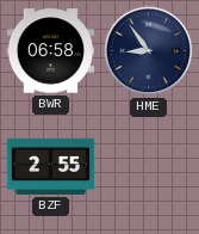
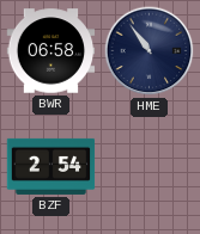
HME: 8:54 -> 10:54 (150, 51)
BZF: 2:55 -> 2:54 (51, 166)
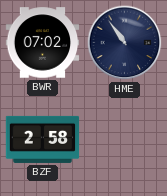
BWR: 06:58 -> 07:02 (43, 43)
BZF: 2:54 -> 2:58 (43, 139)
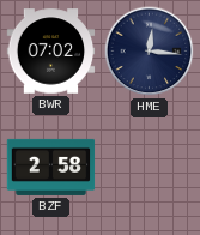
HME: 10:54 -> 12:16 (150, 52)
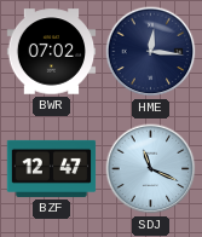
BZF: 2:58 -> 12:47 (52, 168)
SDJ: none -> 11:19 (151, 169)
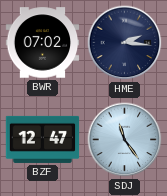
HME: 12:16 -> 2:16 (125, 43)
SDJ: 11:19 -> 11:24 (125, 140)
